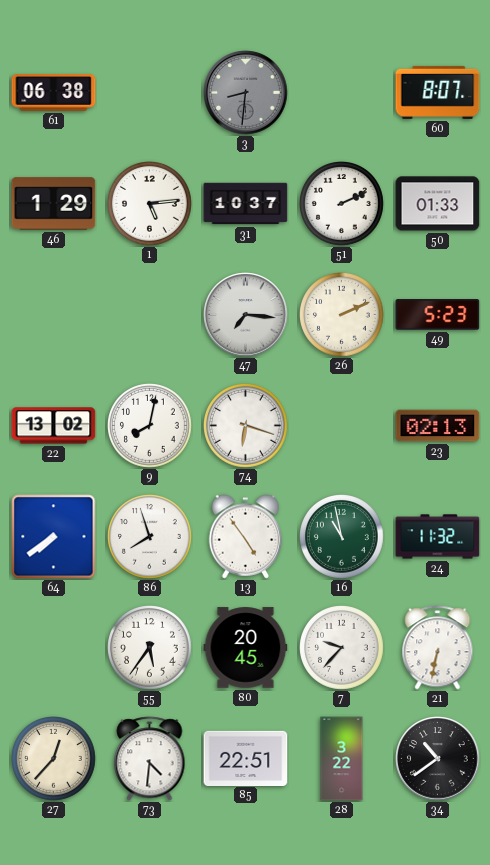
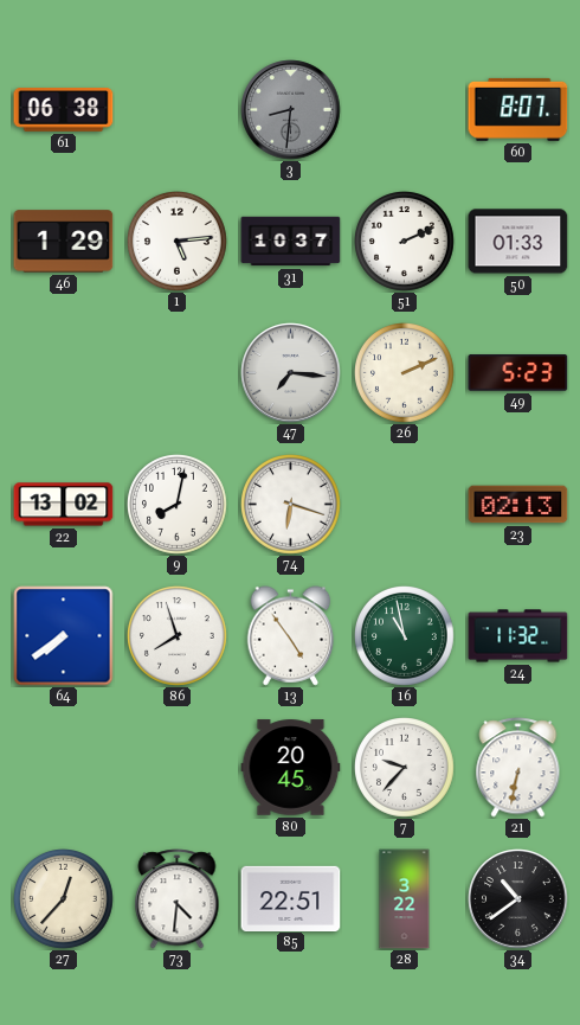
55: 5:36 -> none (150, 648)
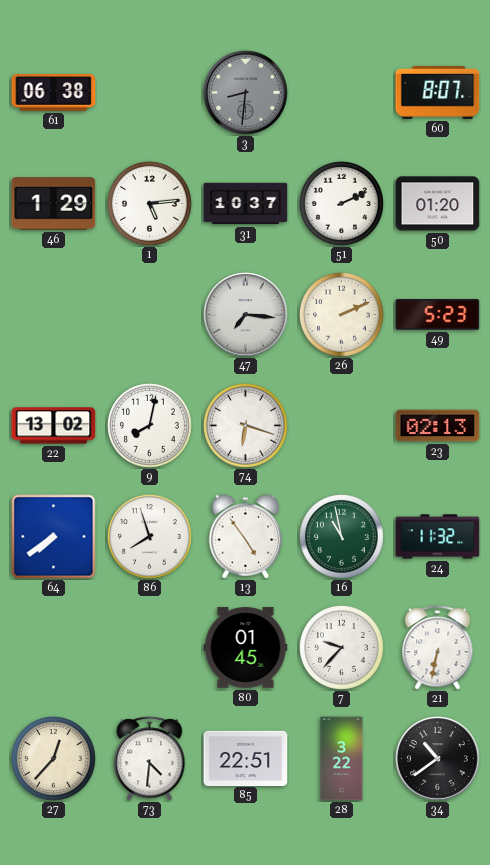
50: 01:33 -> 01:20 (438, 204)
80: 20:45 -> 01:45 (246, 648)
